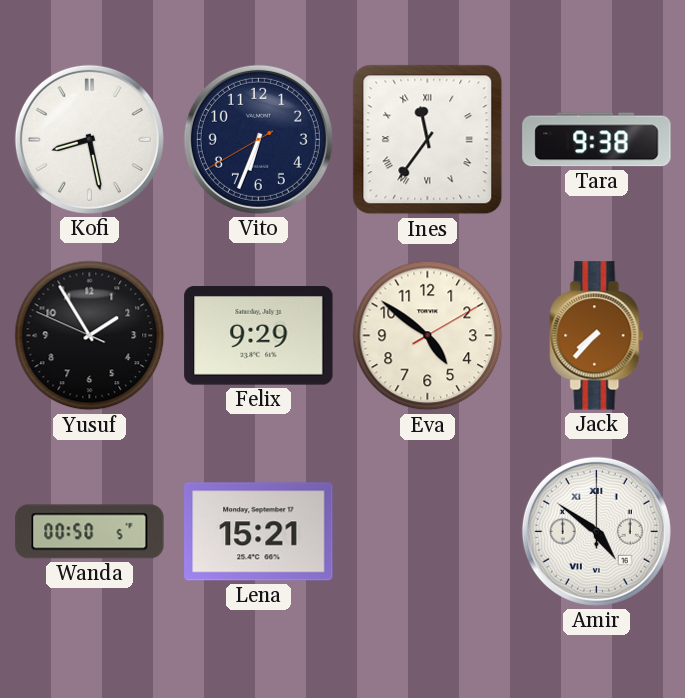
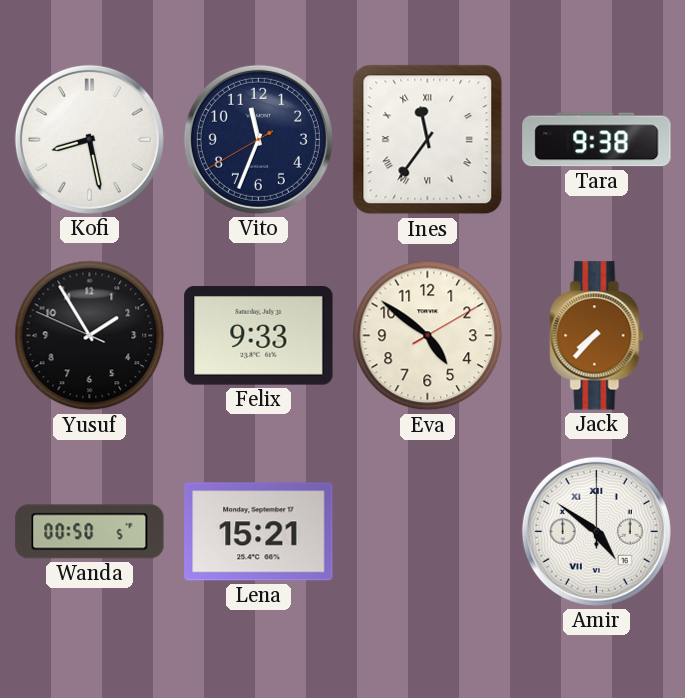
Vito: 6:33 -> 11:33 (258, 139)
Felix: 9:29 -> 9:33 (259, 336)
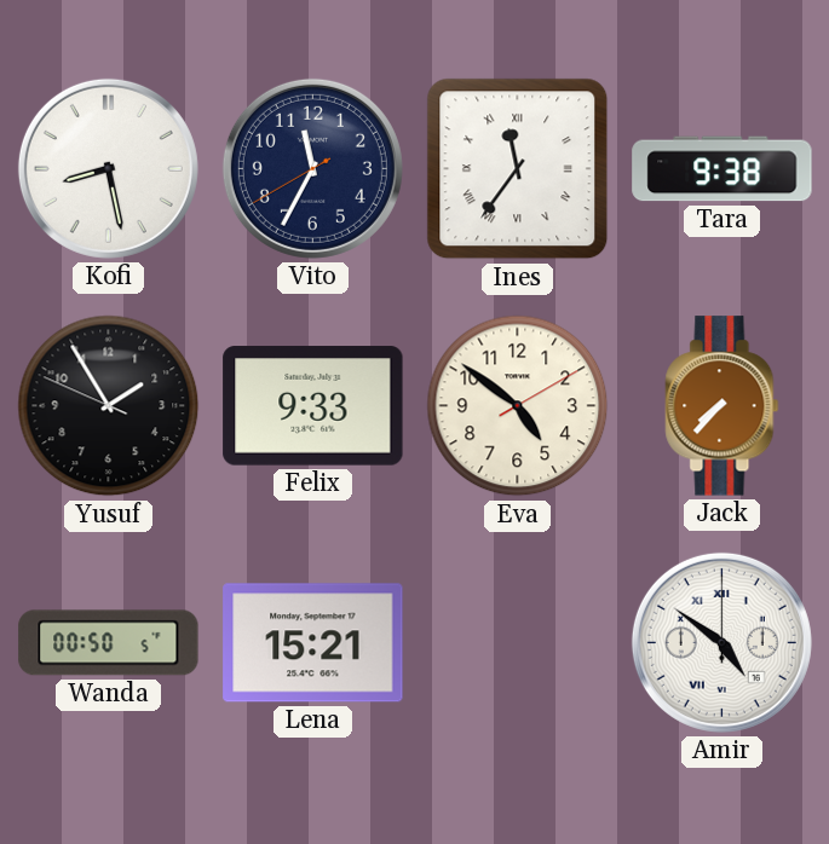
Vito: 11:33 -> 11:34 (312, 168)
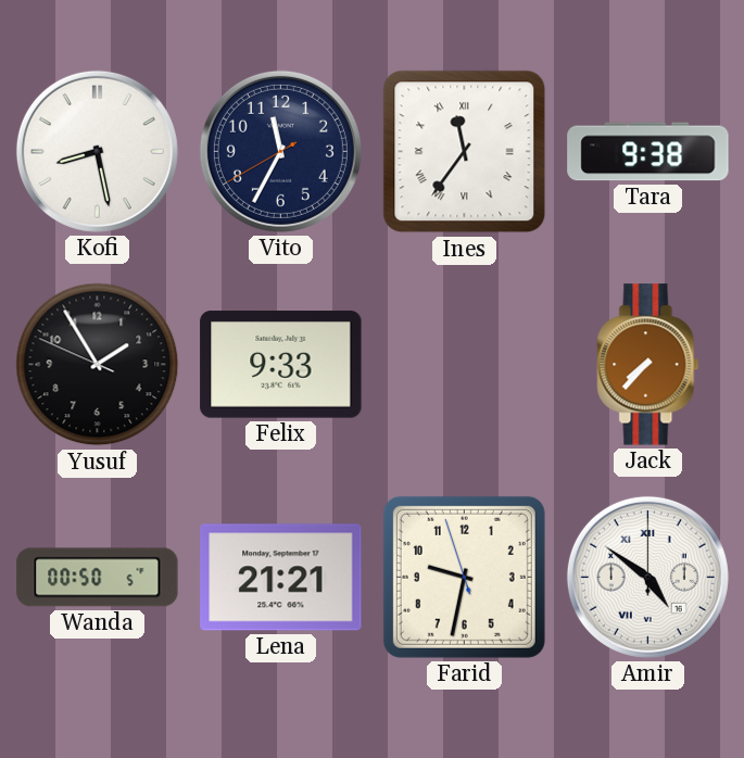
Eva: 4:51 -> none (518, 406)
Lena: 15:21 -> 21:21 (281, 578)
Farid: none -> 9:31 (464, 577)
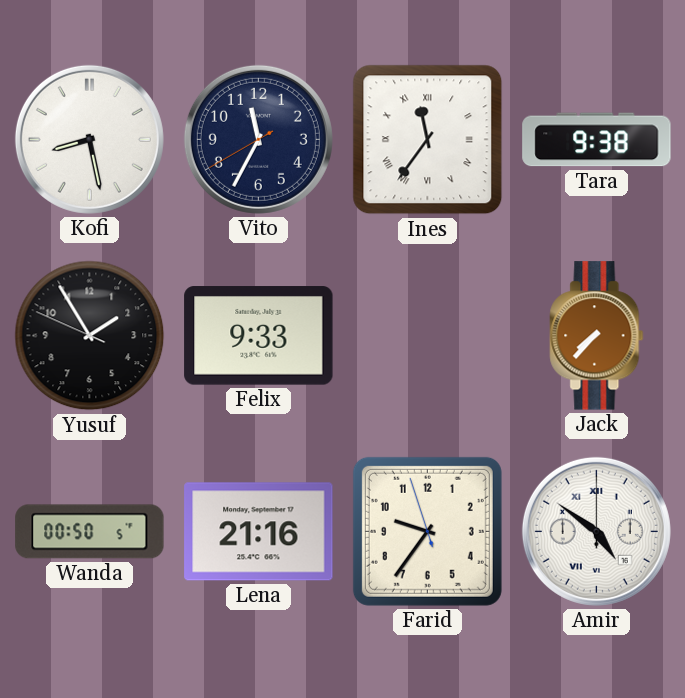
Lena: 21:21 -> 21:16 (259, 532)
Farid: 9:31 -> 9:35 (427, 531)
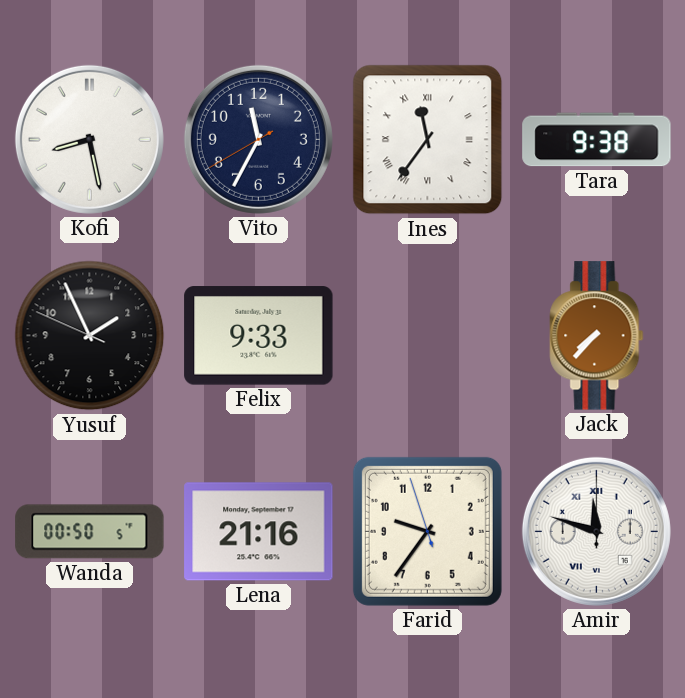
Yusuf: 1:54 -> 1:55 (90, 336)
Amir: 4:51 -> 11:48 (596, 531)
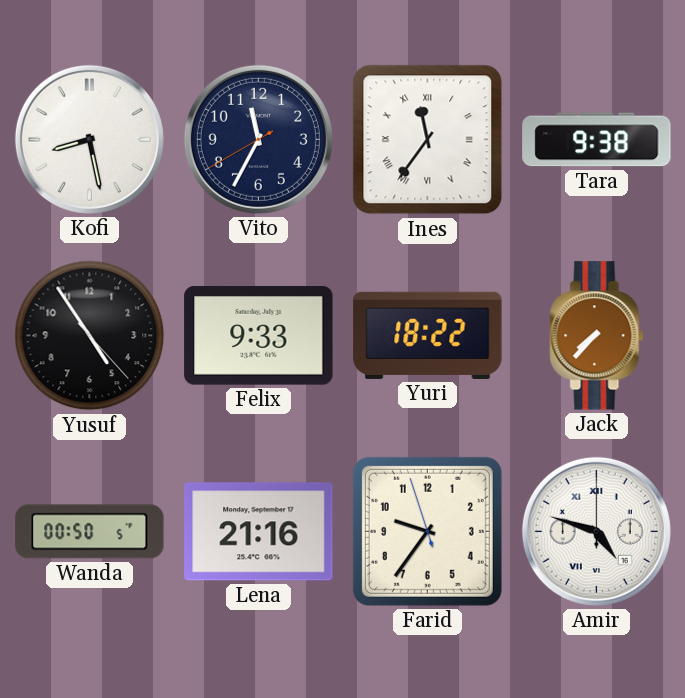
Yusuf: 1:55 -> 4:54 (90, 336)
Yuri: none -> 18:22 (428, 335)
Amir: 11:48 -> 4:48 (596, 531)
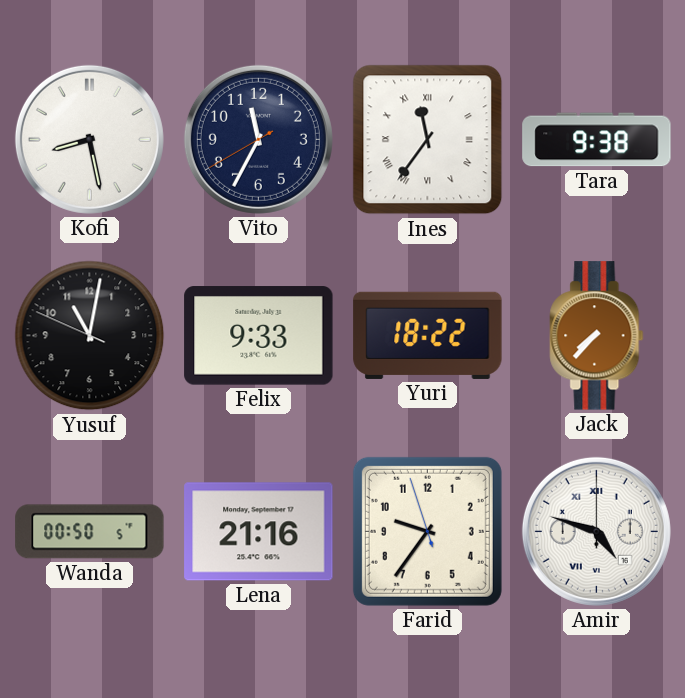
Yusuf: 4:54 -> 11:01 (90, 336)
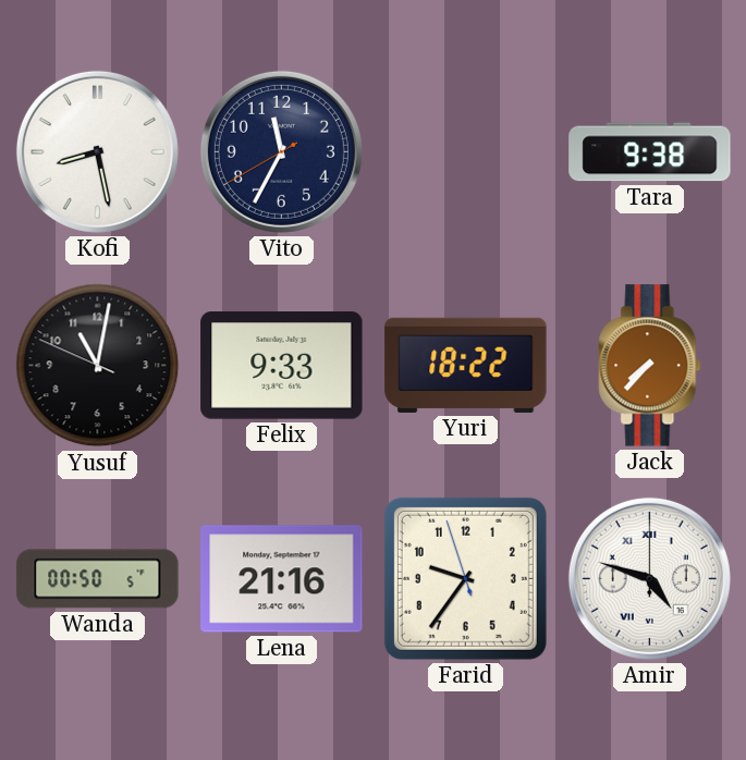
Ines: 11:36 -> none (428, 140)
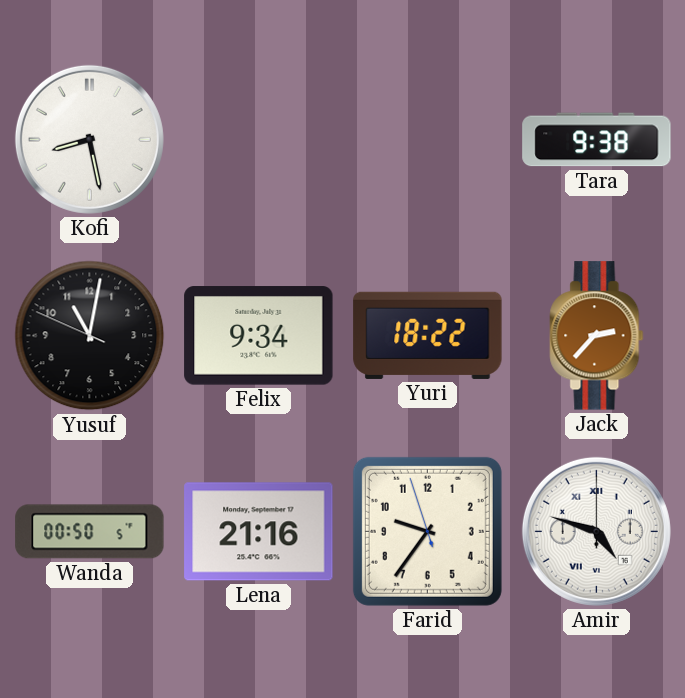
Vito: 11:34 -> none (281, 151)
Felix: 9:33 -> 9:34 (259, 336)
Jack: 7:37 -> 2:37 (597, 336)
